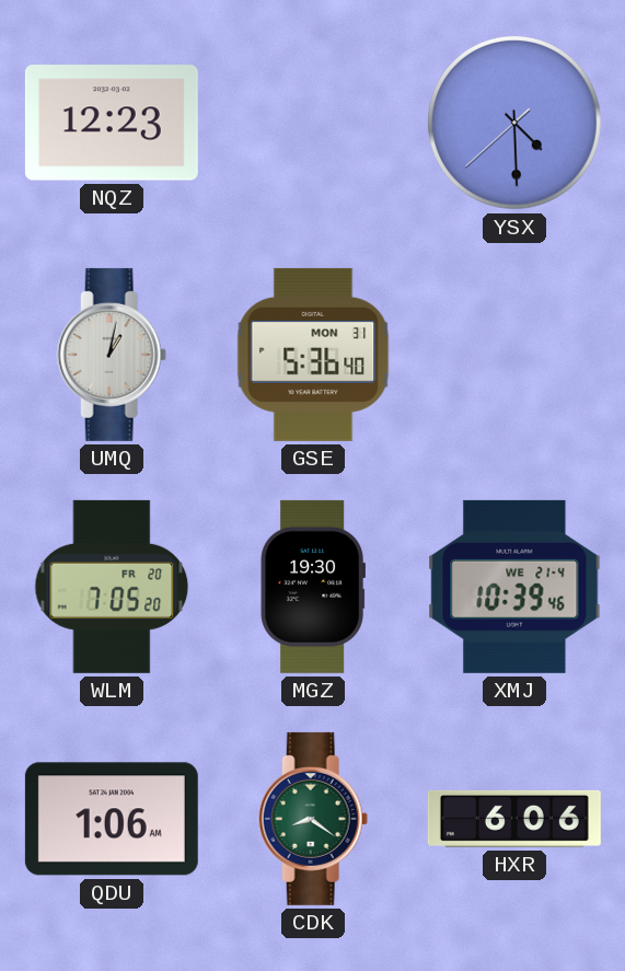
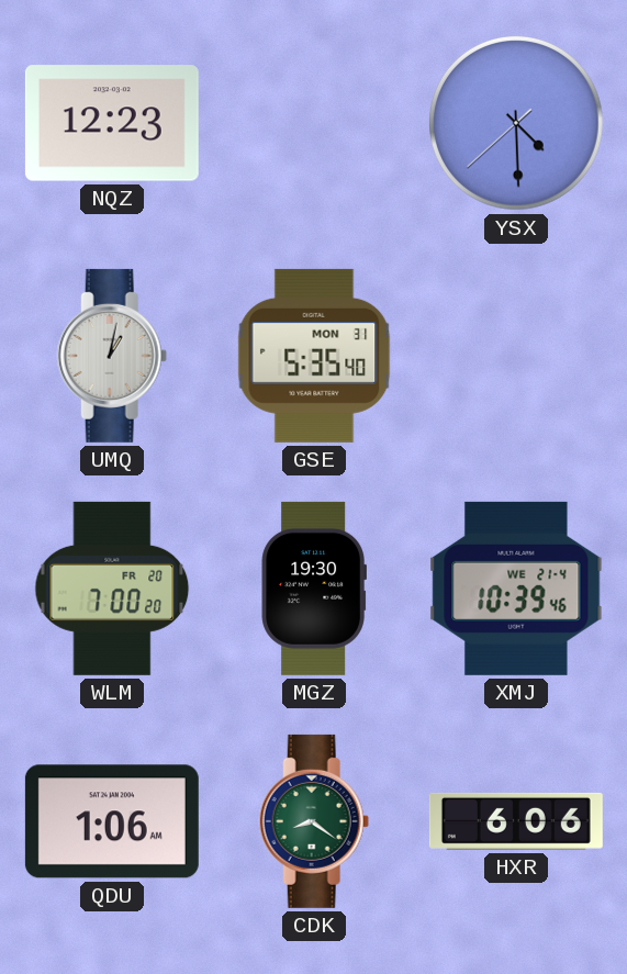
GSE: 5:36 -> 5:35 (314, 356)
WLM: 7:05 -> 7:00 (112, 589)
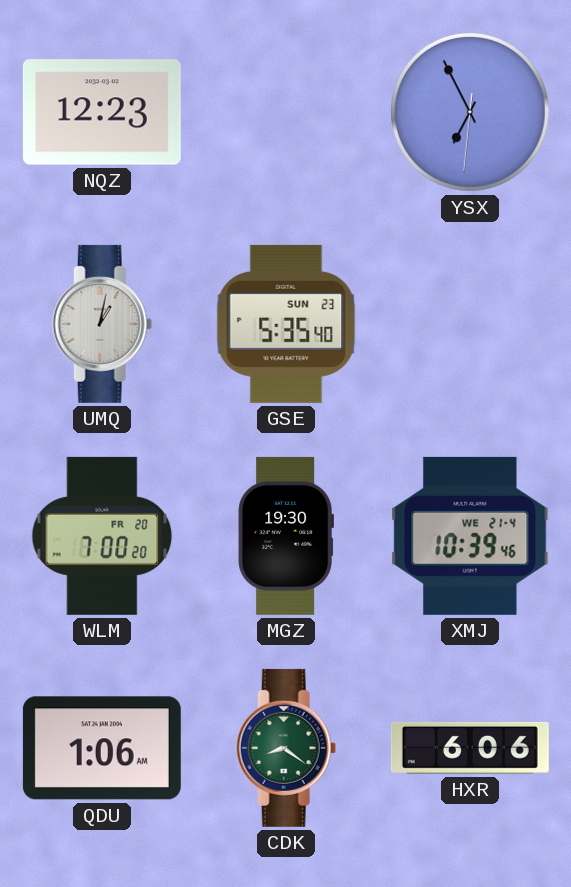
YSX: 4:29 -> 6:55 (470, 112)
GSE date: MON 31 -> SUN 23 (286, 324)
